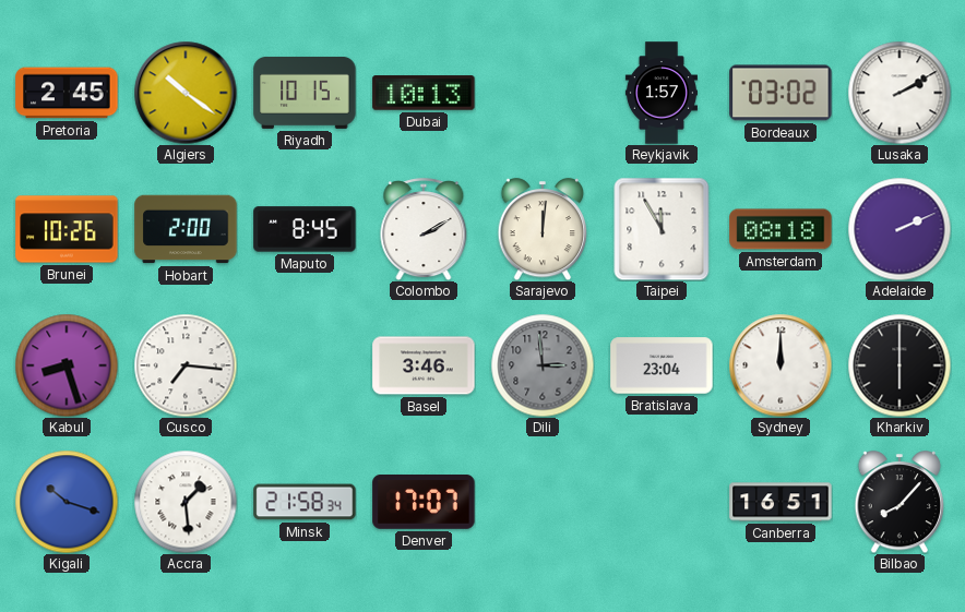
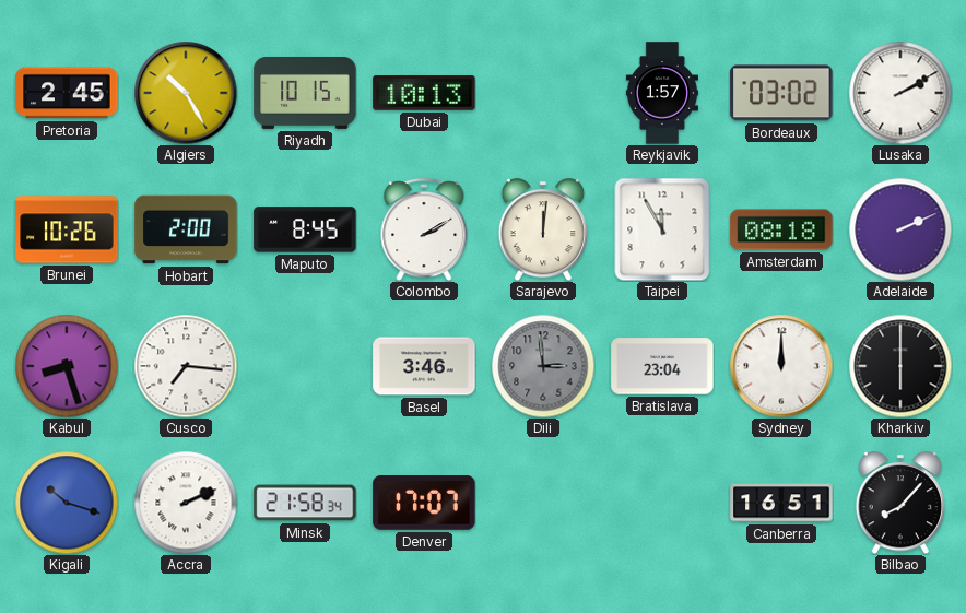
Algiers: 10:21 -> 10:25 (186, 93)
Accra: 1:29 -> 2:11 (186, 503)
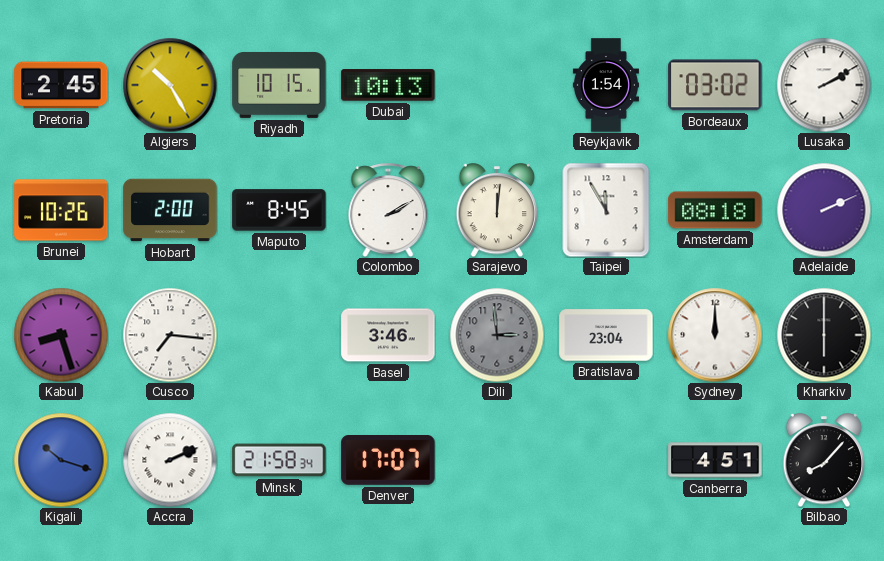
Reykjavik: 1:57 -> 1:54 (606, 85)
Canberra: 16:51 -> 4:51 (715, 460)
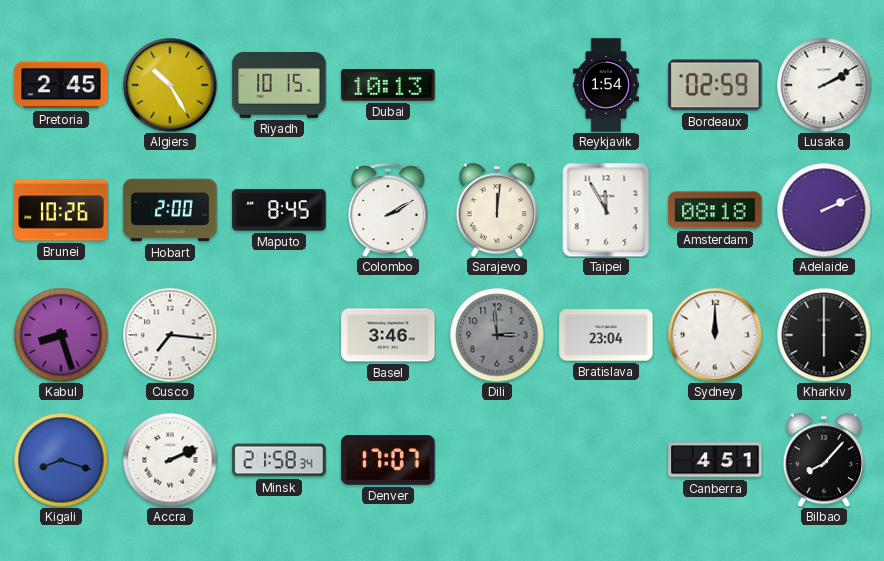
Bordeaux: 03:02 -> 02:59 (715, 85)
Kigali: 10:18 -> 8:18 (61, 460)
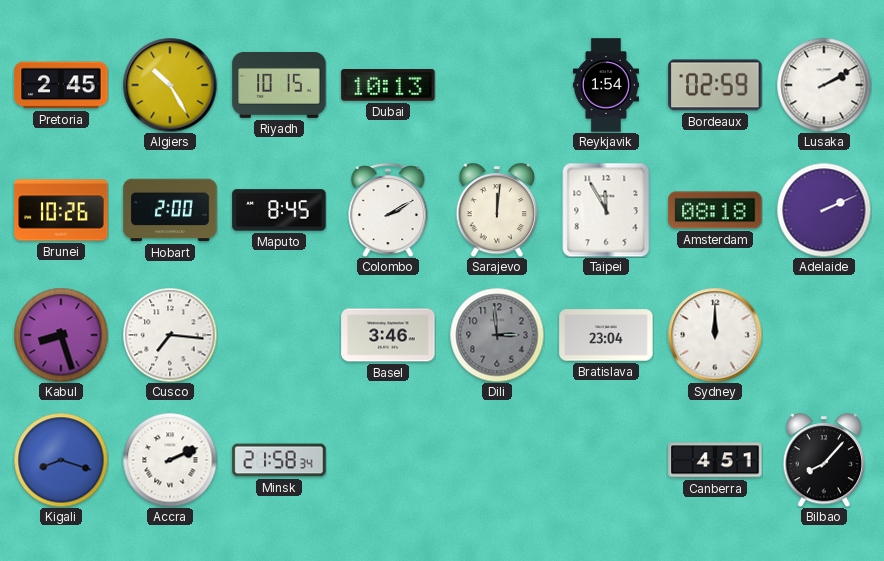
Kharkiv: 6:00 -> none (824, 335)
Denver: 17:07 -> none (388, 461)
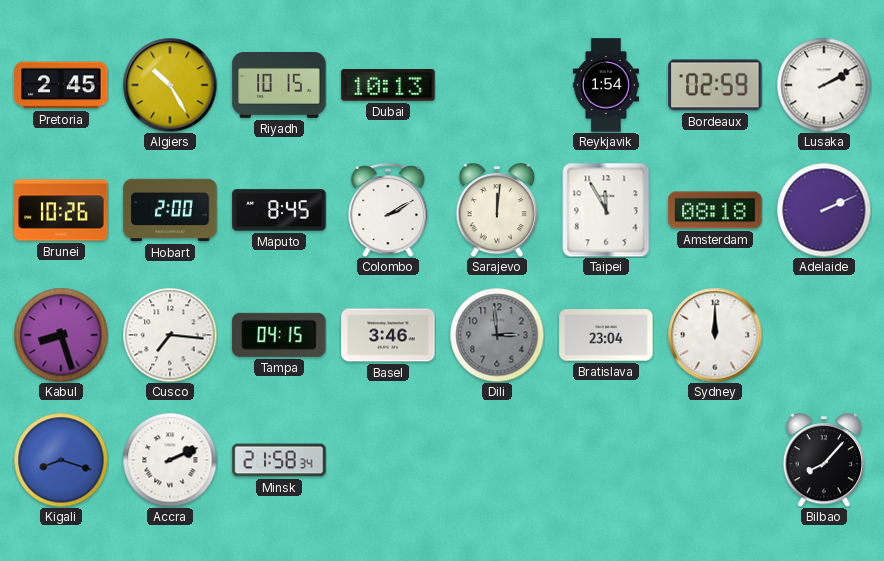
Tampa: none -> 04:15 (279, 335)
Canberra: 4:51 -> none (715, 460)
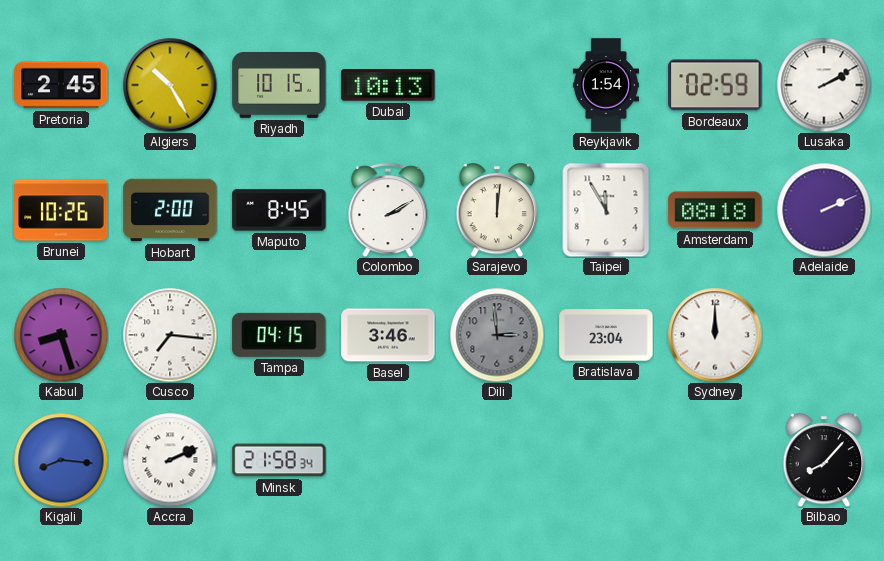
Kigali: 8:18 -> 8:16 (61, 460)
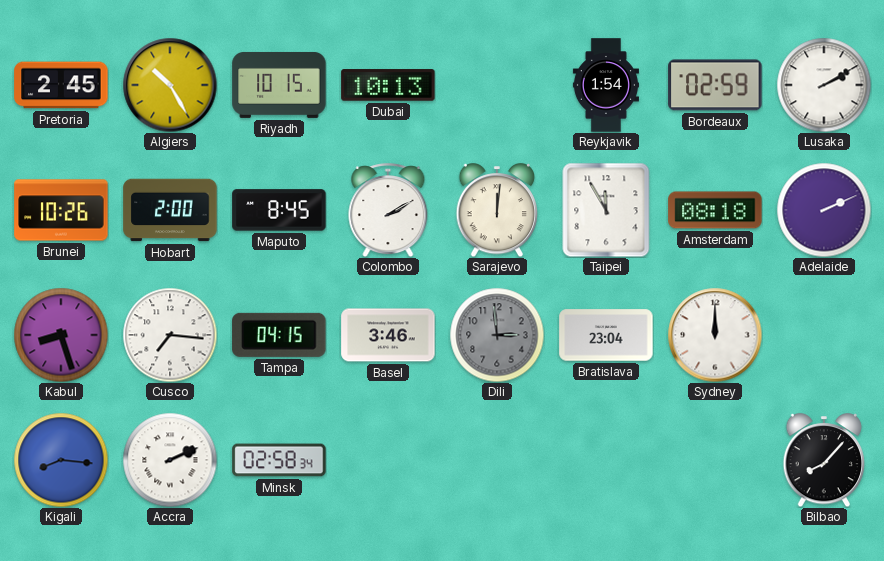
Minsk: 21:58 -> 02:58 (279, 460)
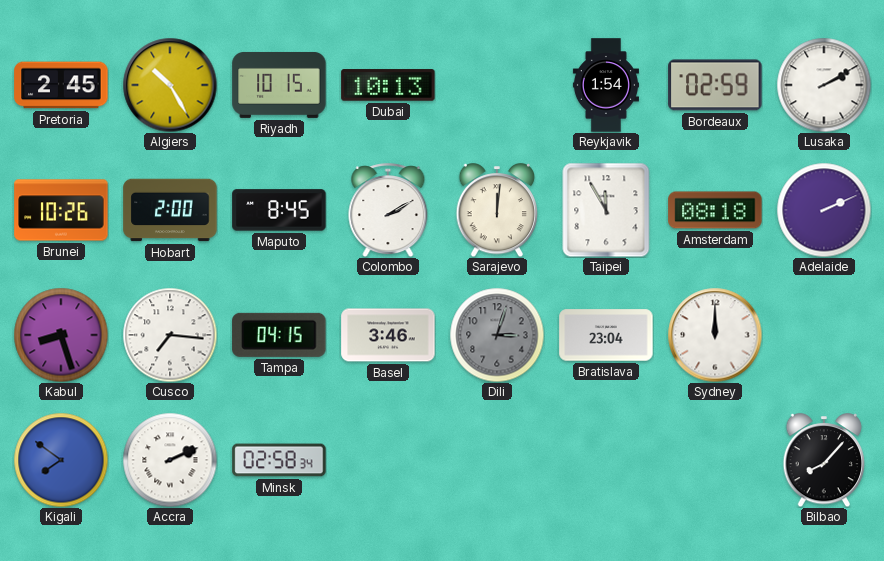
Dili: 2:59 -> 3:03 (497, 335)
Kigali: 8:16 -> 7:51 (61, 460)
